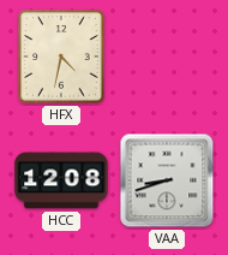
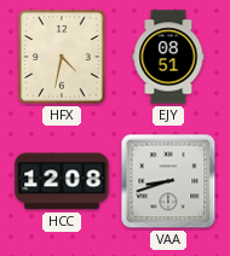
EJY: none -> 08:51 (168, 57)
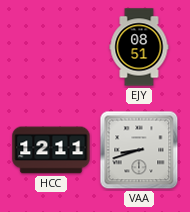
HFX: 4:32 -> none (62, 57)
HCC: 12:08 -> 12:11 (51, 150)
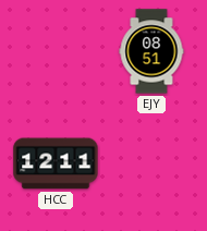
VAA: 8:42 -> none (139, 150)
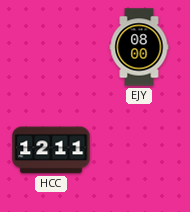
EJY: 08:51 -> 08:00 (139, 47)
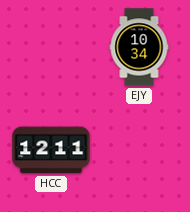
EJY: 08:00 -> 10:34 (139, 47)
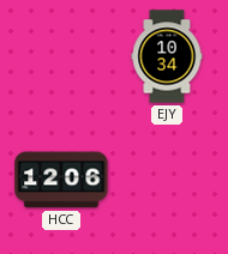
HCC: 12:11 -> 12:06 (61, 180)
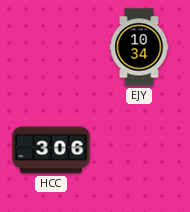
HCC: 12:06 -> 3:06 (51, 150)
